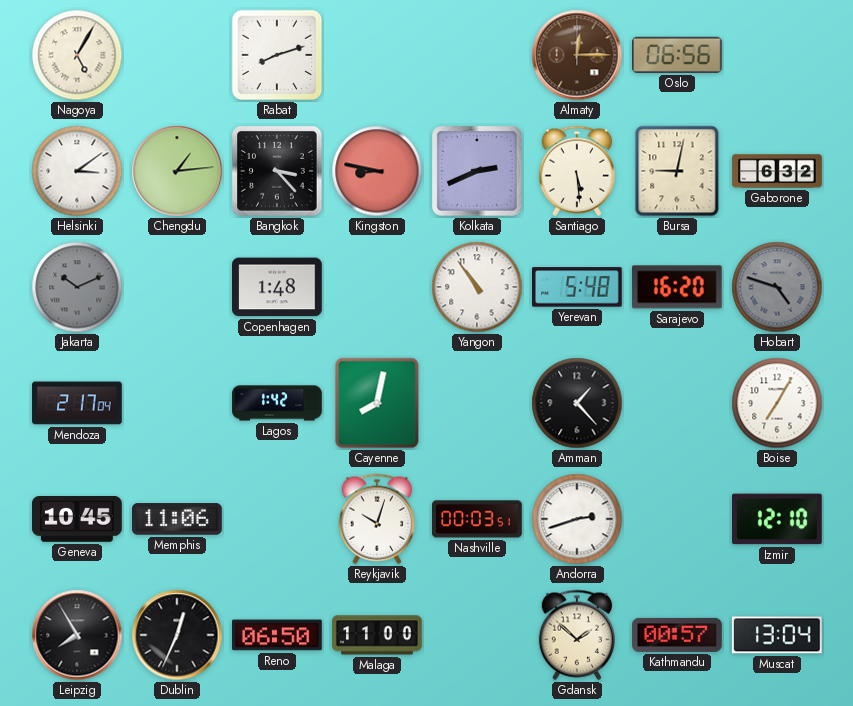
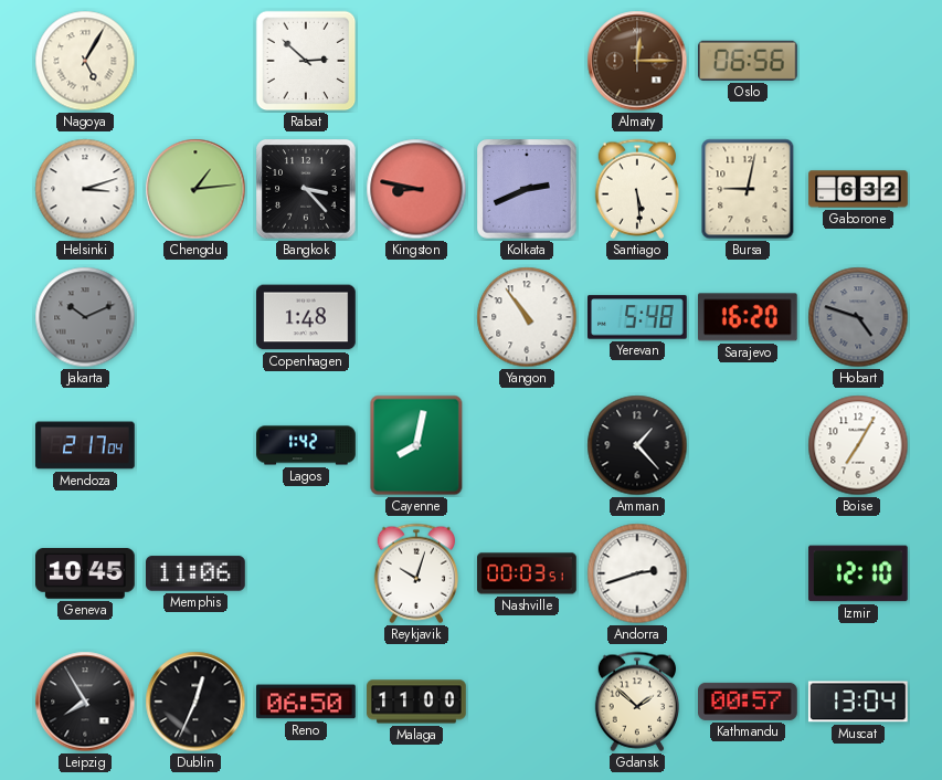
Rabat: 8:12 -> 2:52 (306, 61)
Helsinki: 3:09 -> 3:12 (85, 189)
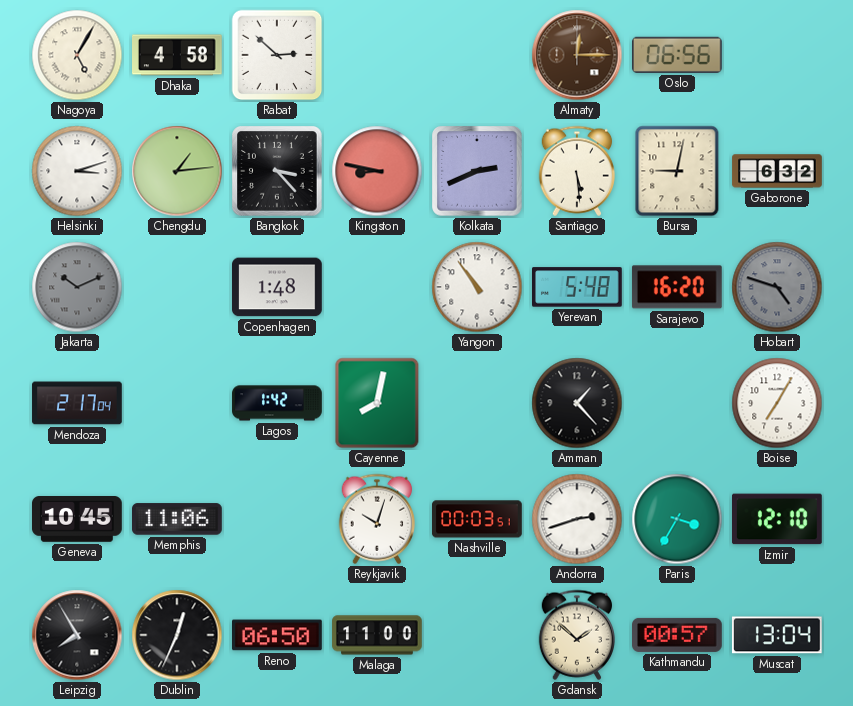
Dhaka: none -> 4:58 (178, 55)
Paris: none -> 3:35 (677, 519)
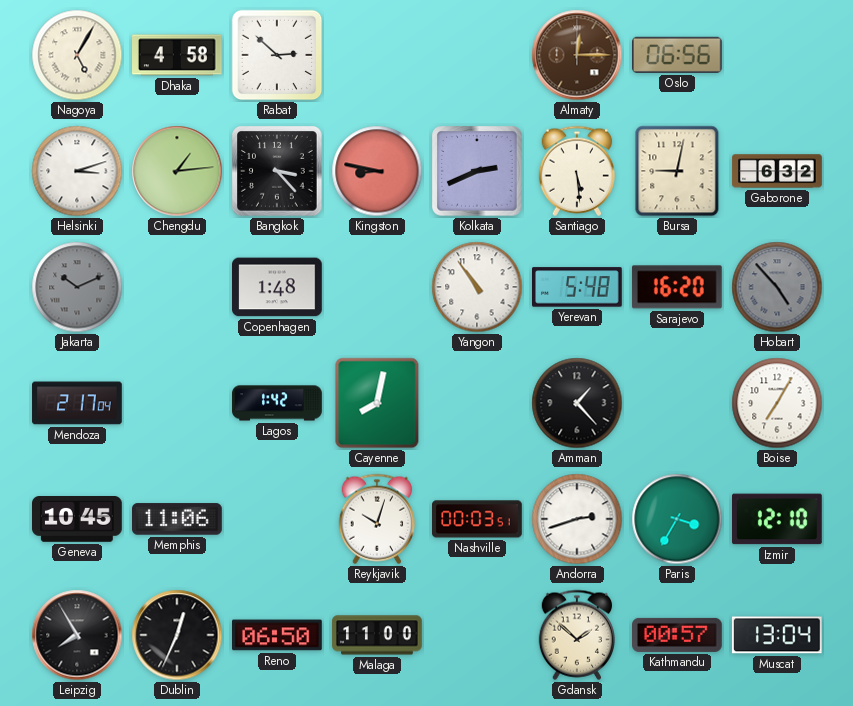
Hobart: 4:48 -> 4:53 (777, 287)
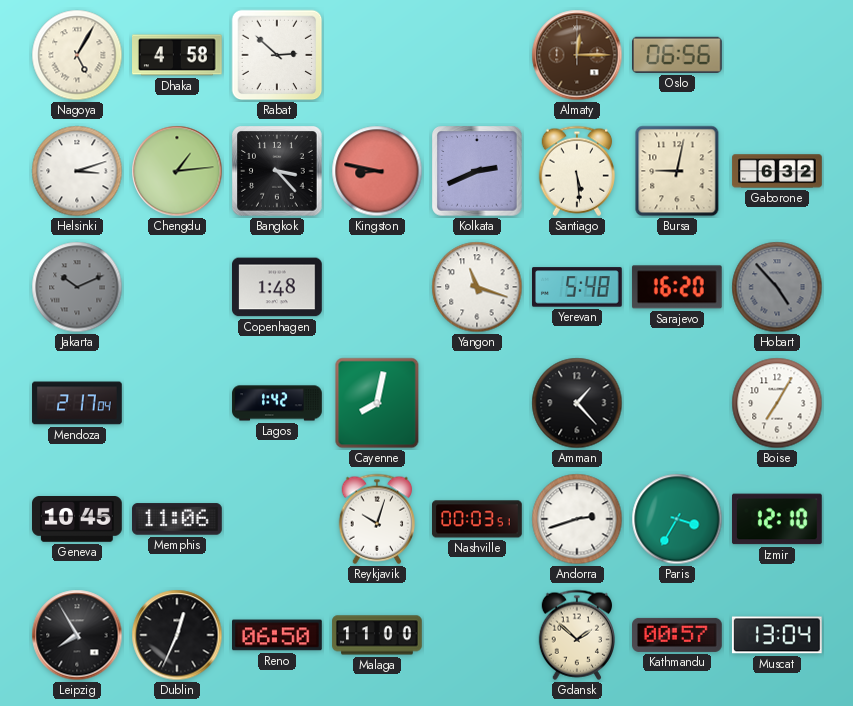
Yangon: 10:54 -> 11:18 (477, 287)
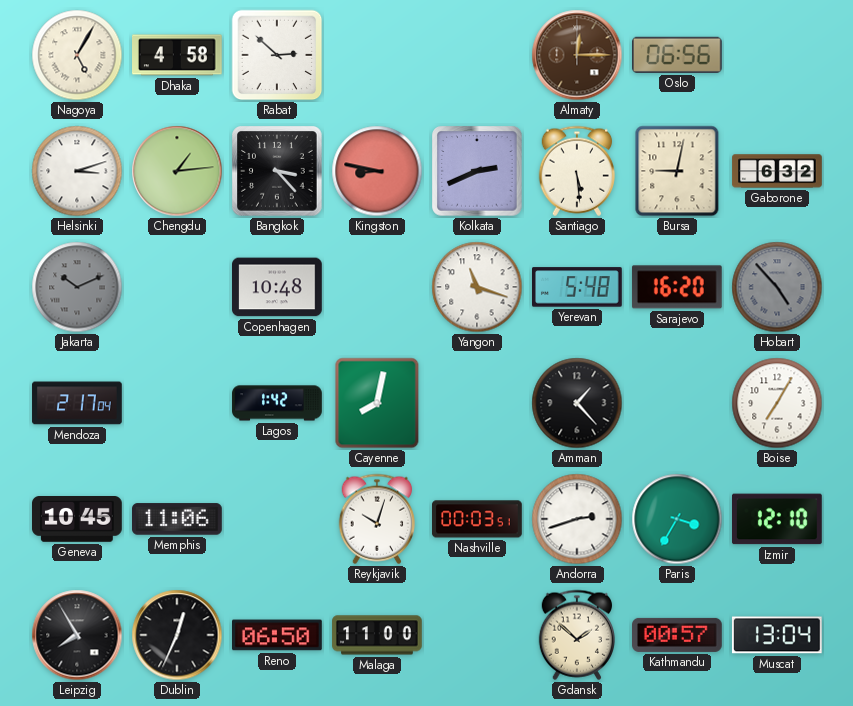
Copenhagen: 1:48 -> 10:48 (278, 287)
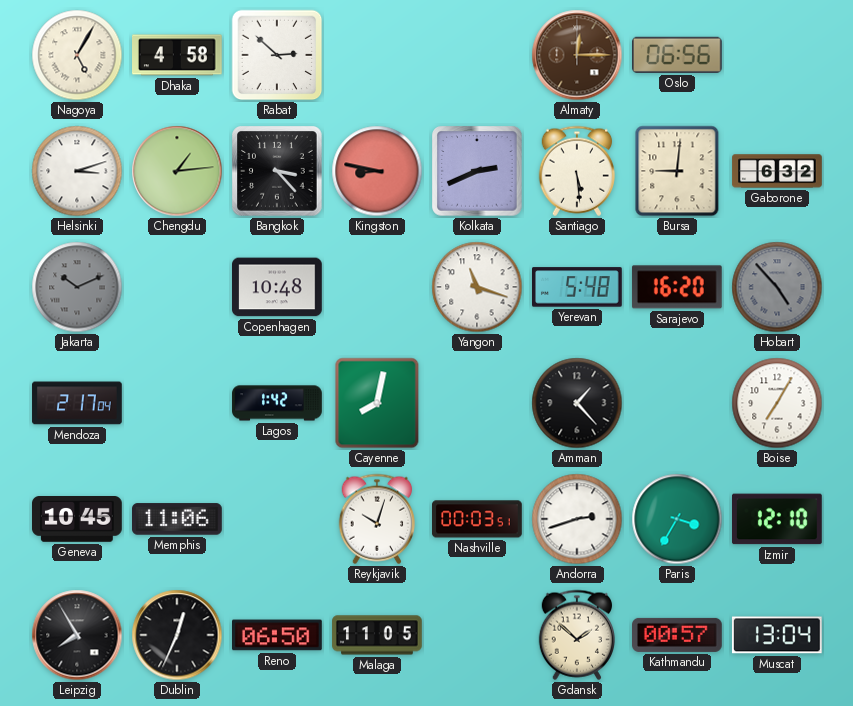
Bursa: 9:02 -> 9:01 (677, 171)
Malaga: 11:00 -> 11:05 (377, 635)
